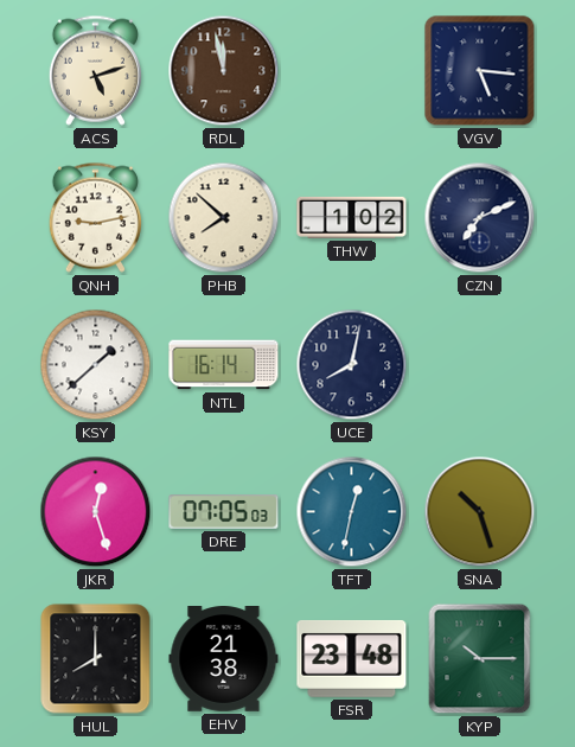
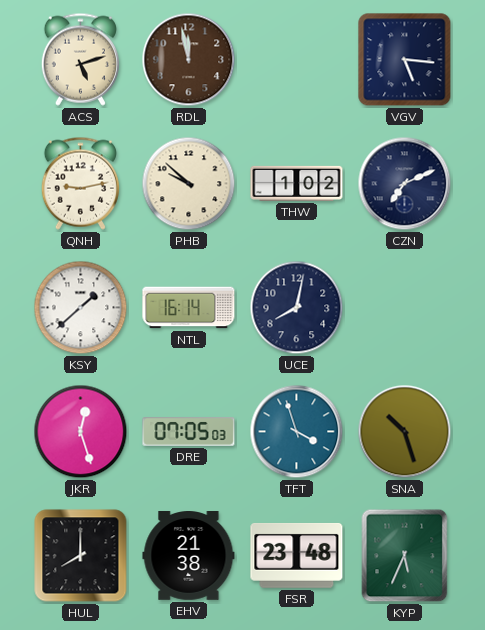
PHB: 7:52 -> 9:52 (189, 184)
TFT: 12:32 -> 3:57 (297, 432)
KYP: 10:15 -> 5:34 (405, 556)
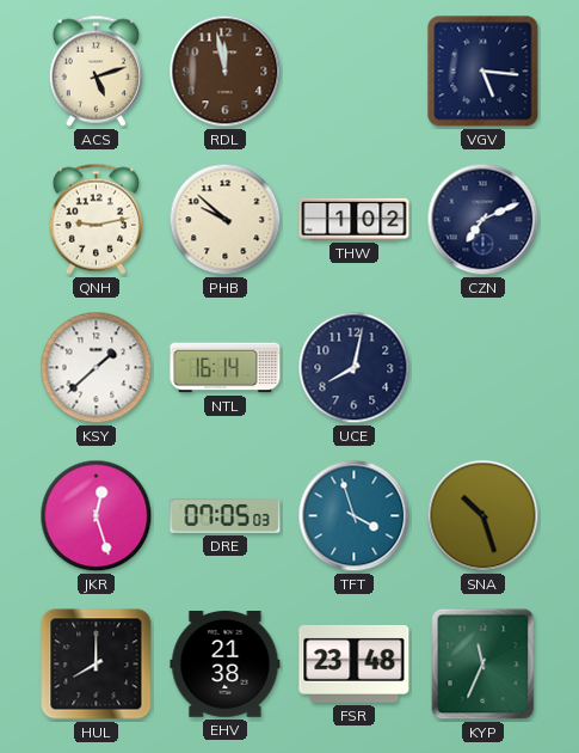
KYP: 5:34 -> 11:34 (483, 665)
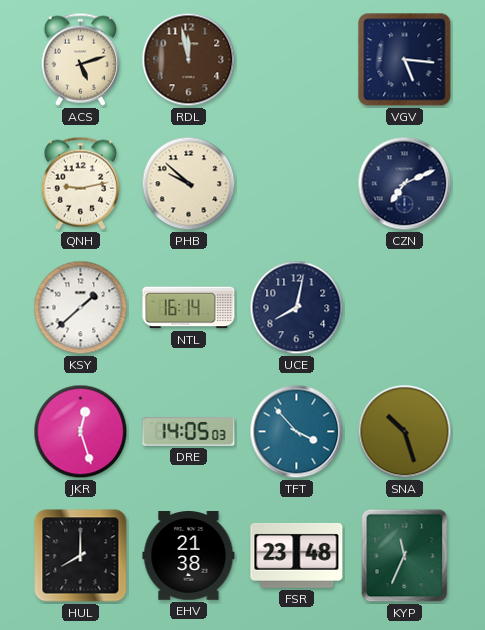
THW: 1:02 -> none (355, 219)
DRE: 07:05 -> 14:05 (189, 432)
TFT: 3:57 -> 3:53 (297, 432)
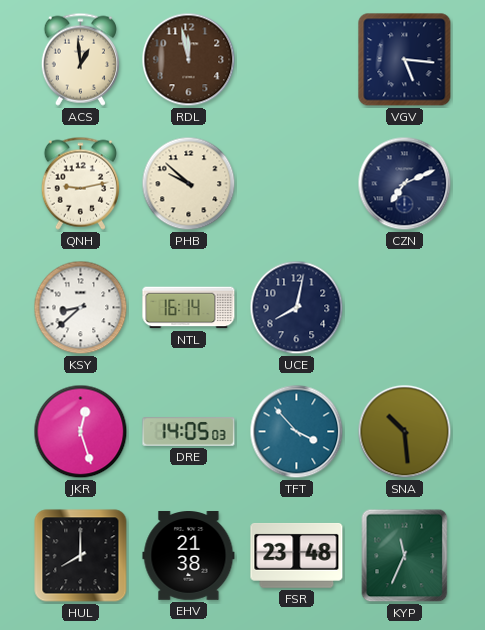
ACS: 5:12 -> 12:59 (80, 59)
KSY: 1:38 -> 8:38 (81, 308)
SNA: 10:27 -> 10:29 (405, 432)
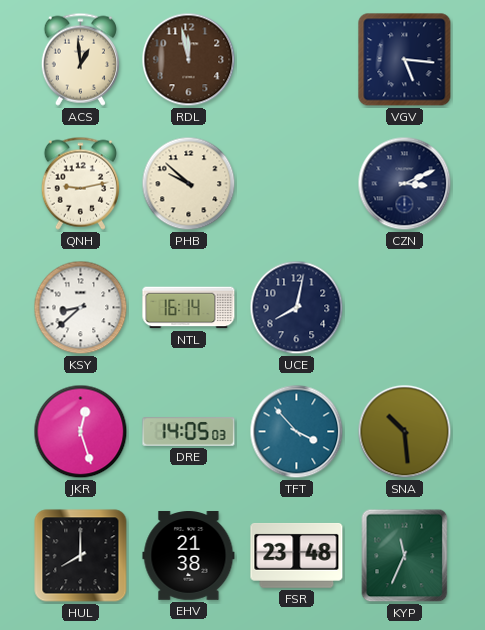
CZN: 7:11 -> 3:11 (405, 184)
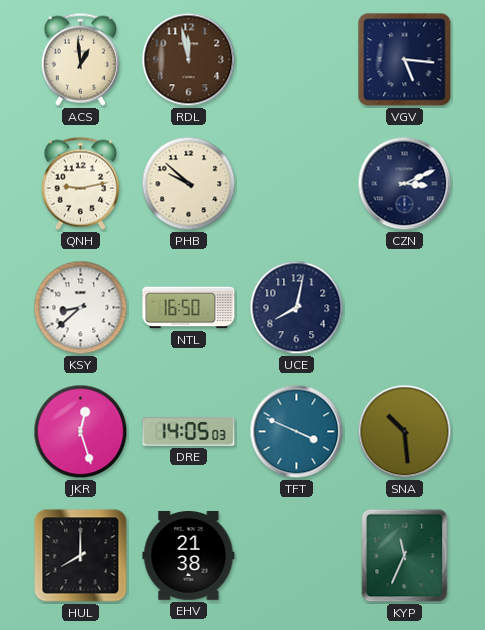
NTL: 16:14 -> 16:50 (189, 308)
TFT: 3:53 -> 3:49 (297, 432)
FSR: 23:48 -> none (297, 555)
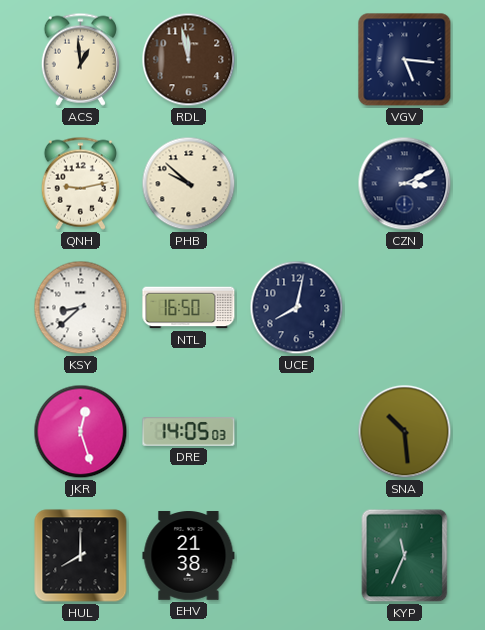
TFT: 3:49 -> none (297, 432)
